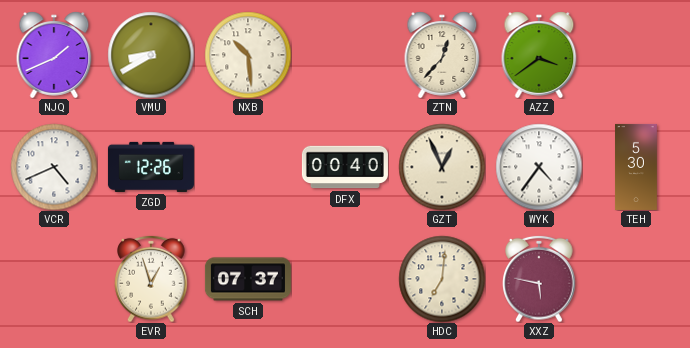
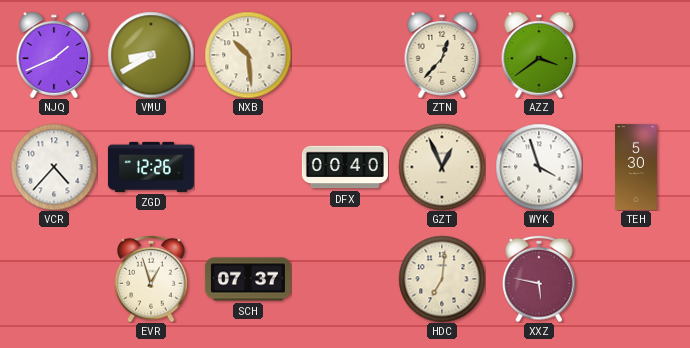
VCR: 4:41 -> 4:37 (54, 167)
WYK: 4:36 -> 3:57 (539, 167)
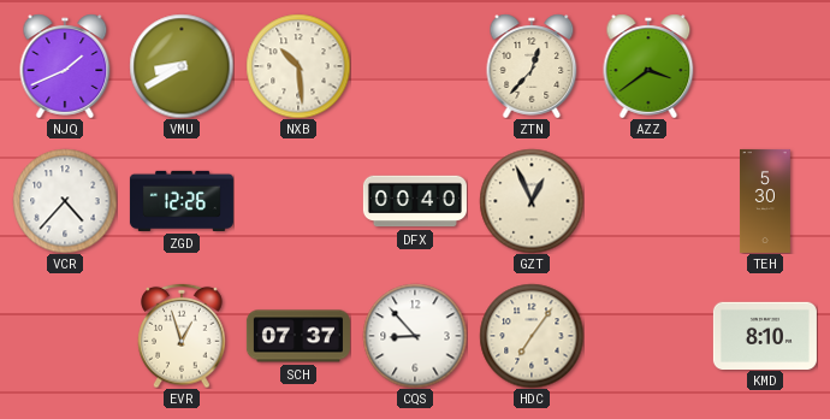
WYK: 3:57 -> none (539, 167)
CQS: none -> 8:53 (415, 336)
HDC: 7:01 -> 7:06 (532, 336)
XXZ: 5:47 -> none (539, 279)
KMD: none -> 8:10 (765, 335)
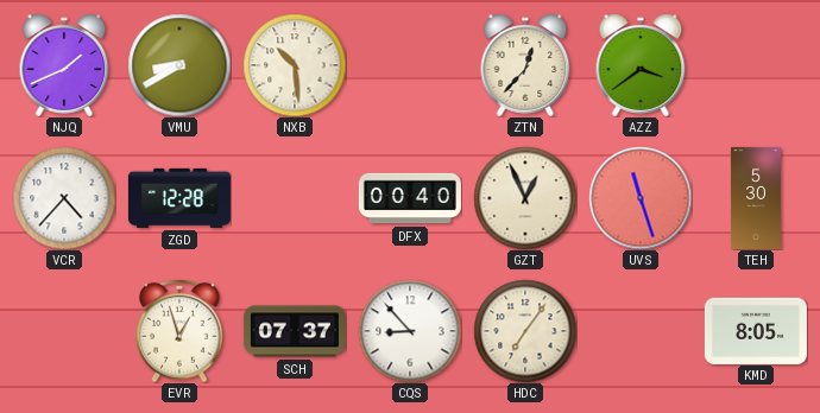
ZGD: 12:26 -> 12:28 (179, 198)
UVS: none -> 11:27 (641, 198)
KMD: 8:10 -> 8:05 (756, 330)
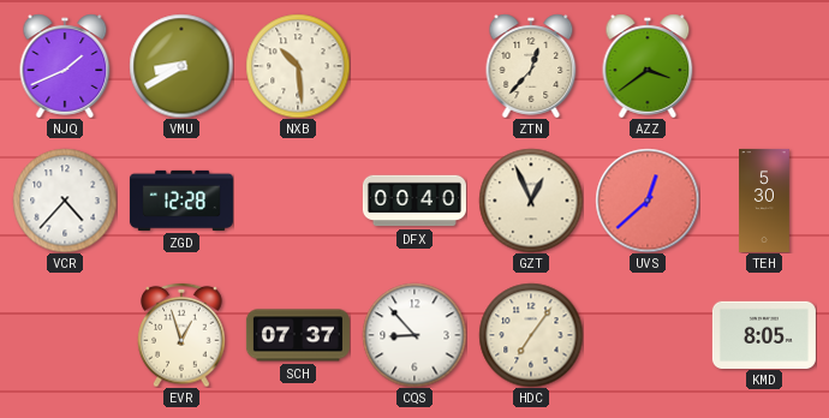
UVS: 11:27 -> 12:38 (648, 201)
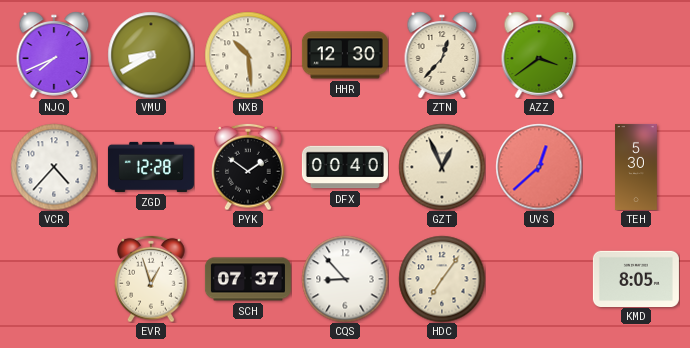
NJQ: 1:41 -> 7:41 (54, 55)
HHR: none -> 12:30 (345, 55)
PYK: none -> 1:51 (248, 167)
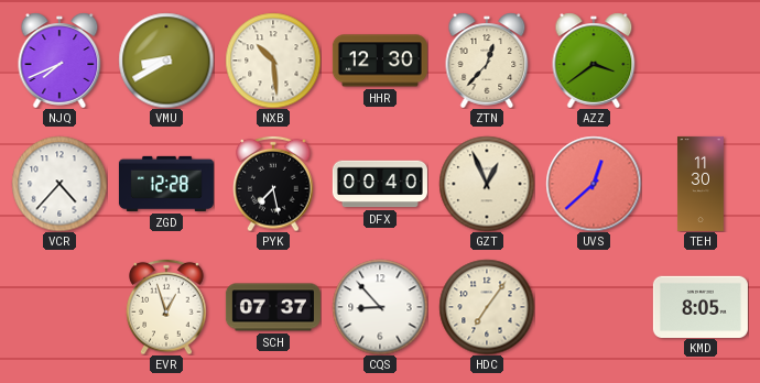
PYK: 1:51 -> 7:28 (273, 184)
TEH: 5:30 -> 11:30 (702, 184)
